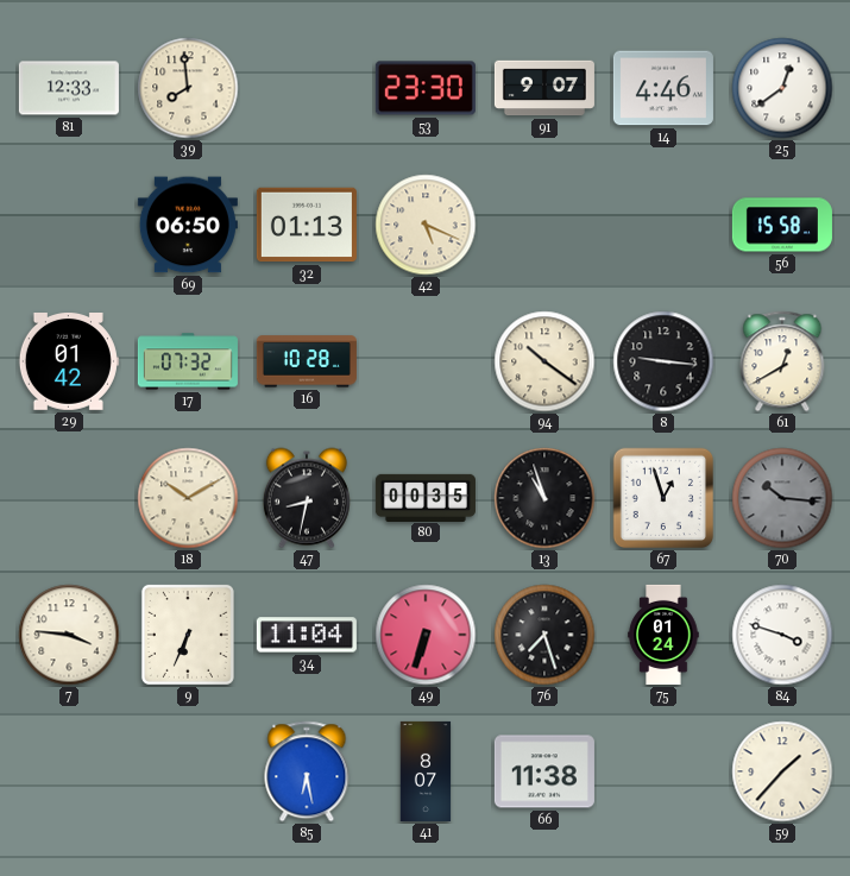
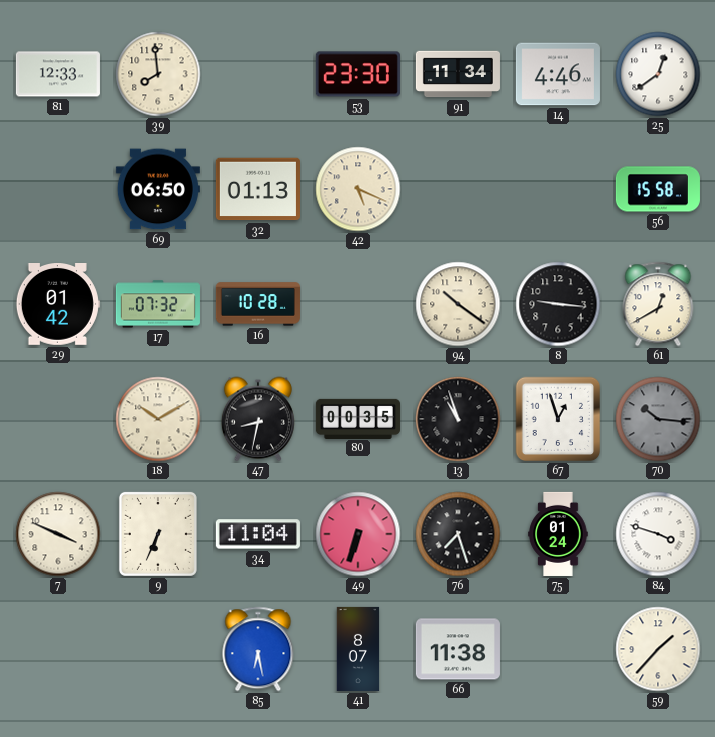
91: 9:07 -> 11:34 (458, 74)
7: 3:46 -> 3:49 (58, 534)
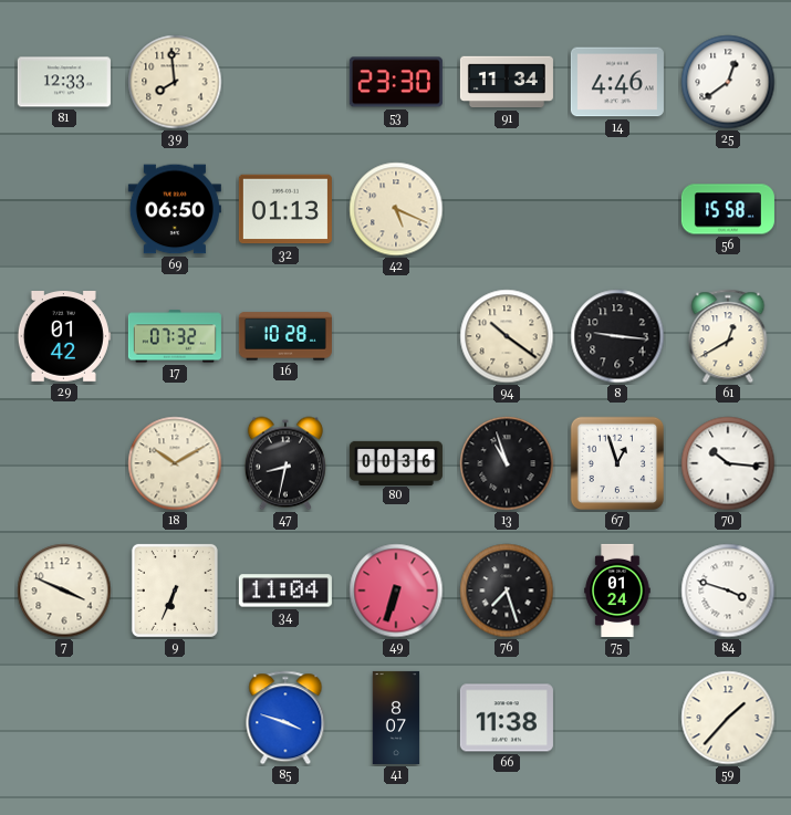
80: 00:35 -> 00:36 (396, 462)
70 dial: grey -> white (728, 463)
85: 6:28 -> 3:48 (285, 718)
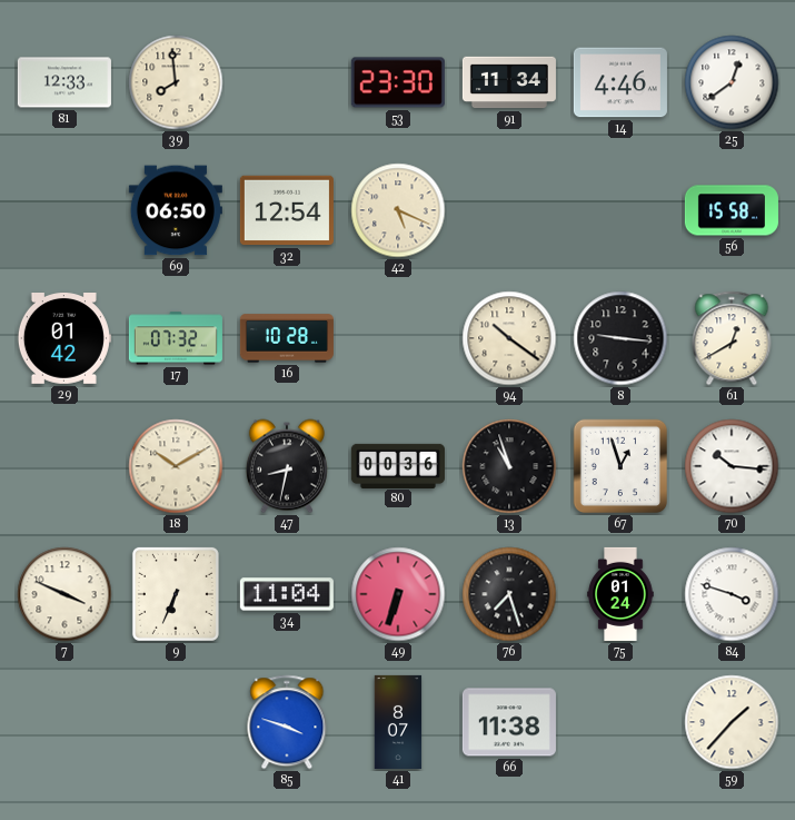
32: 01:13 -> 12:54 (287, 210)
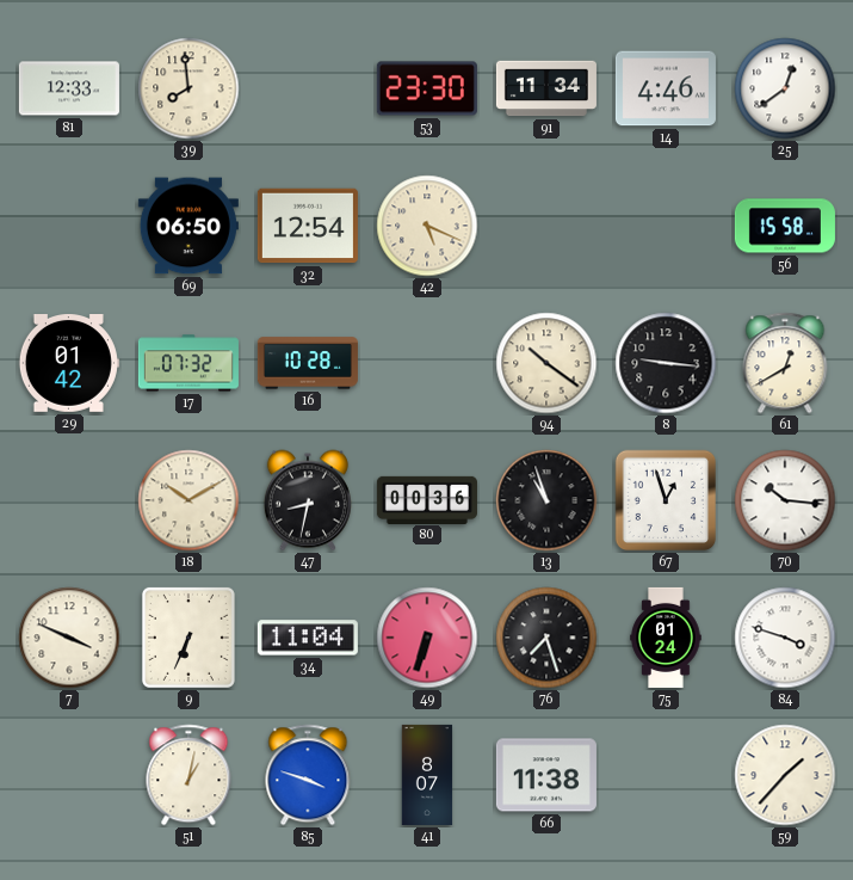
51: none -> 1:02 (188, 775)
